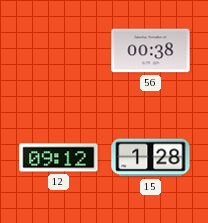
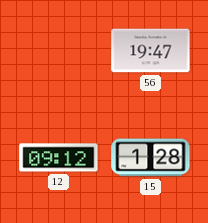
56: 00:38 -> 19:47 (151, 51)
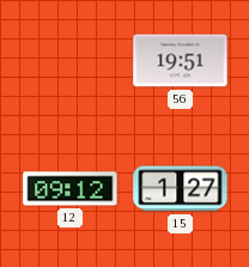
56: 19:47 -> 19:51 (181, 61)
15: 1:28 -> 1:27 (181, 189)
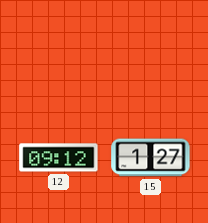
56: 19:51 -> none (181, 61)
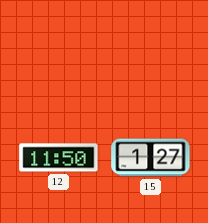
12: 09:12 -> 11:50 (59, 158)
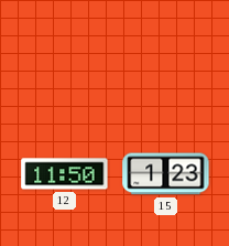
15: 1:27 -> 1:23 (166, 174)
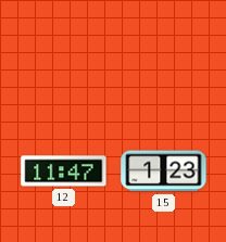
12: 11:50 -> 11:47 (64, 171)
